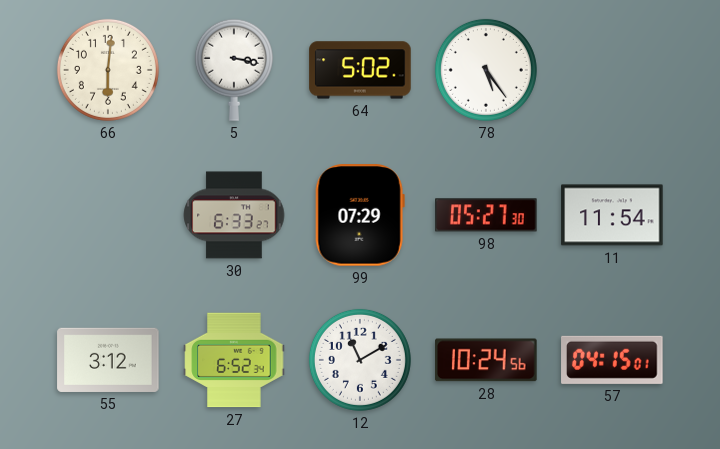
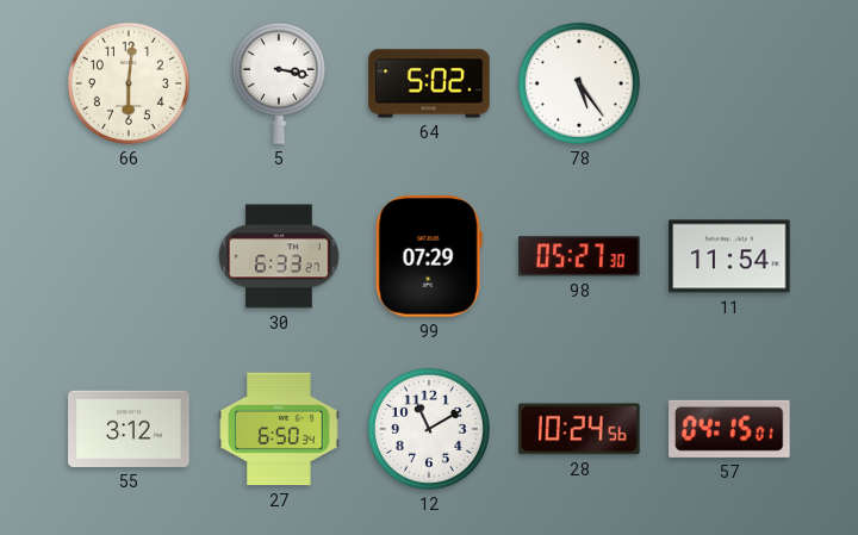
27: 6:52 -> 6:50 (279, 429)
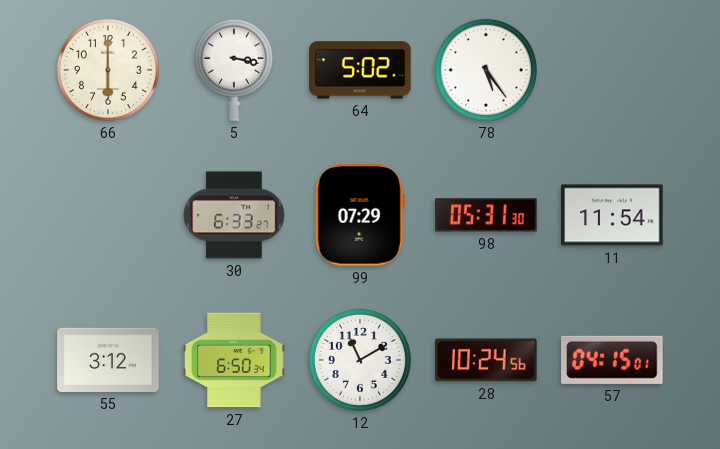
66: 6:01 -> 6:00 (108, 70)
98: 05:27 -> 05:31 (486, 215)
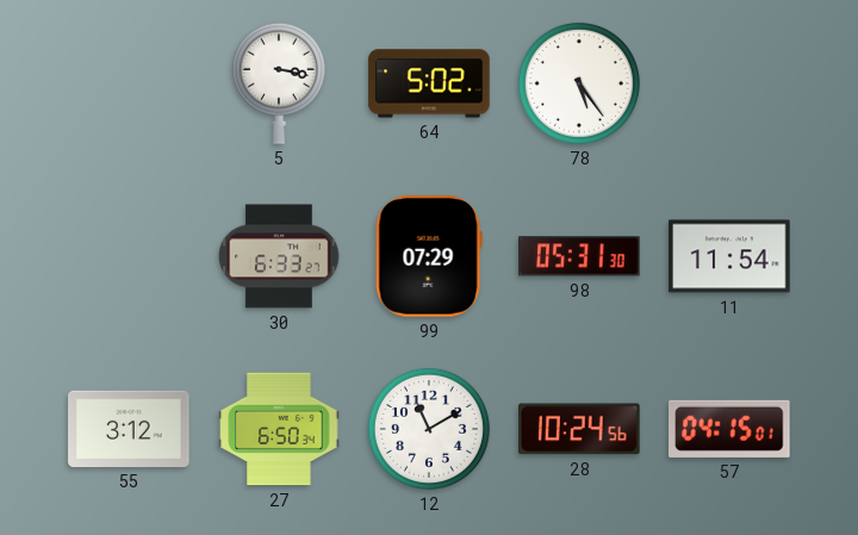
66: 6:00 -> none (108, 70)
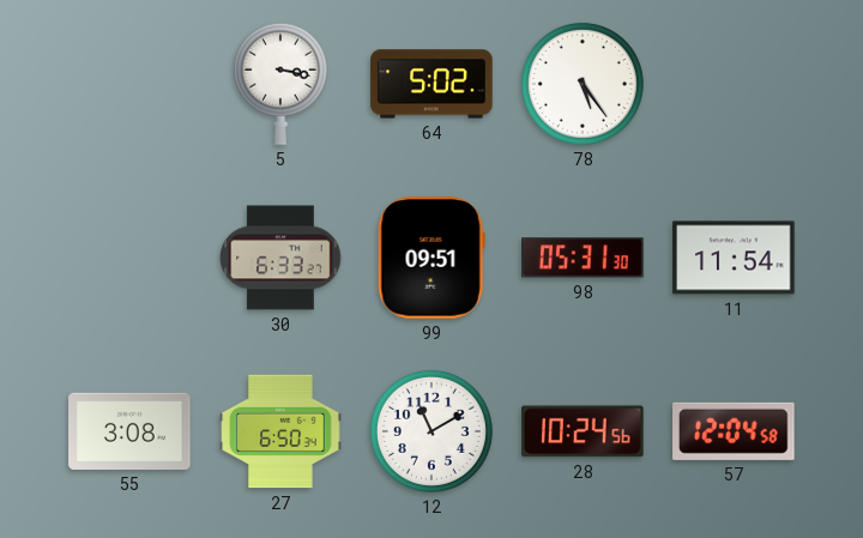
99: 07:29 -> 09:51 (431, 258)
55: 3:12 -> 3:08 (129, 431)
57: 04:15 -> 12:04 (734, 431)
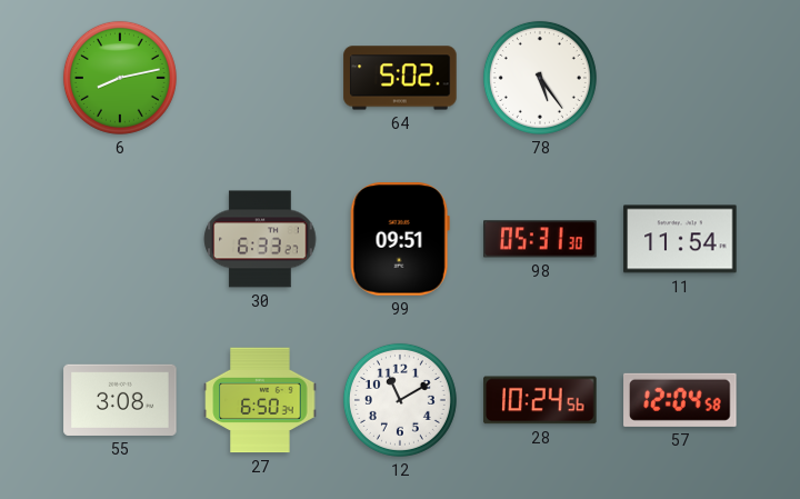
6: none -> 8:13 (120, 78)
5: 3:17 -> none (280, 84)
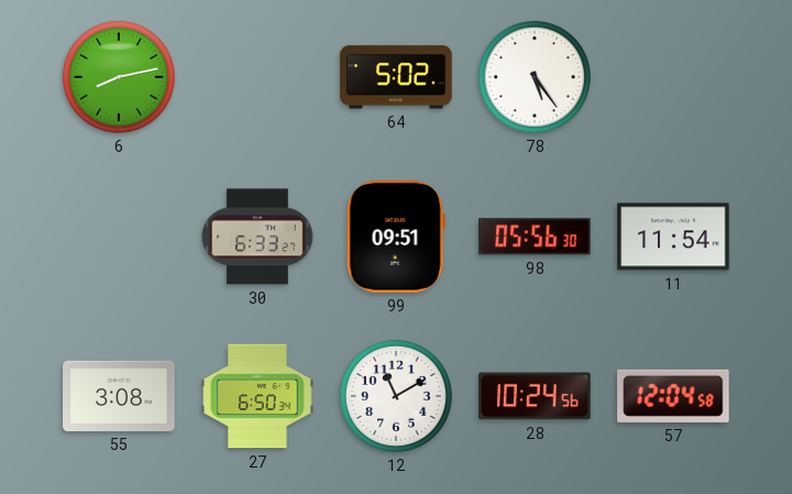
98: 05:31 -> 05:56 (535, 237)
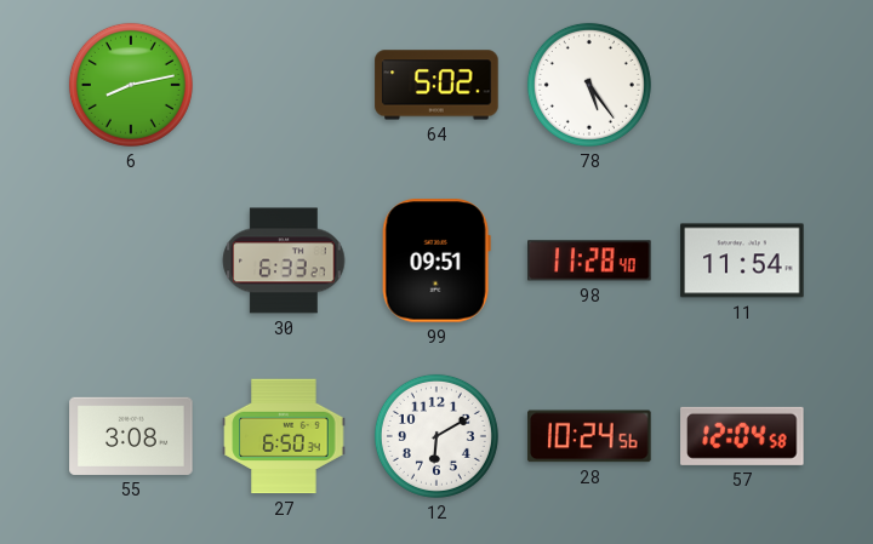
98: 05:56 -> 11:28 (589, 260)
12: 11:10 -> 6:10 (436, 436)
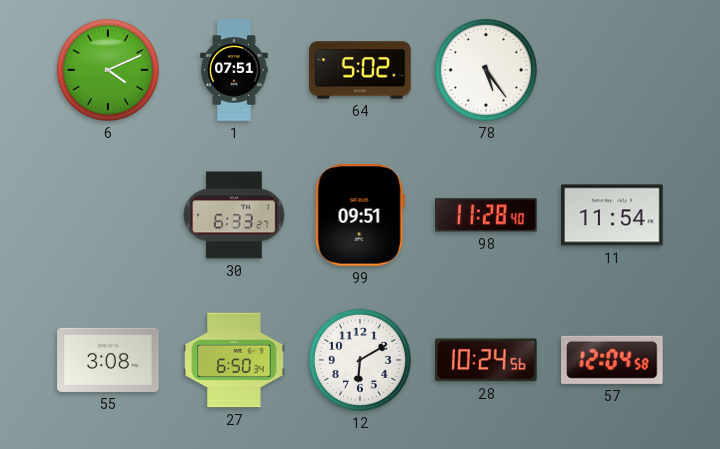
6: 8:13 -> 4:11 (108, 70)
1: none -> 07:51 (234, 70)
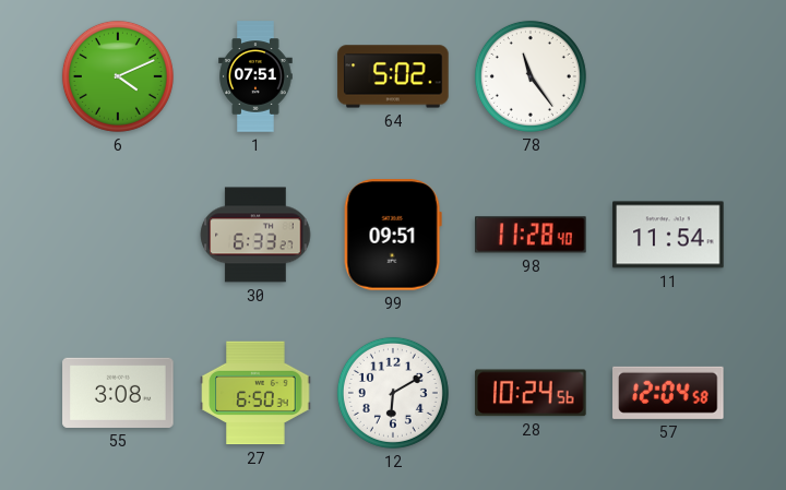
78: 5:24 -> 11:24 (531, 76)
